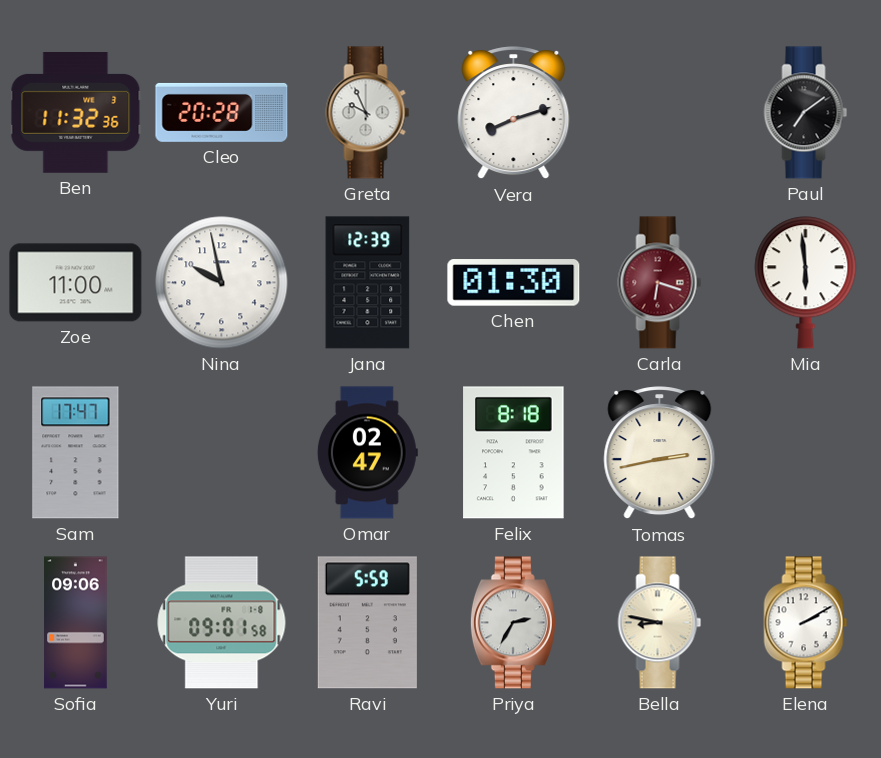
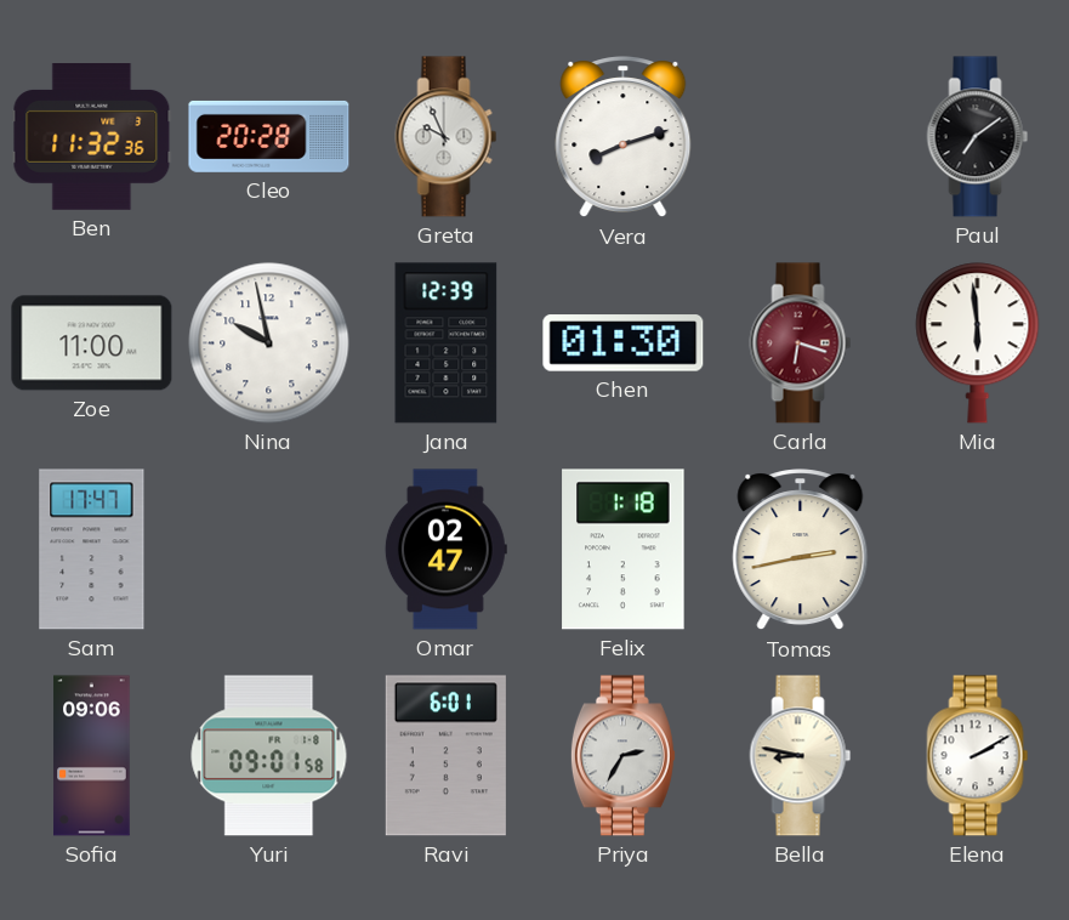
Felix: 8:18 -> 1:18 (624, 550)
Ravi: 5:59 -> 6:01 (445, 756)
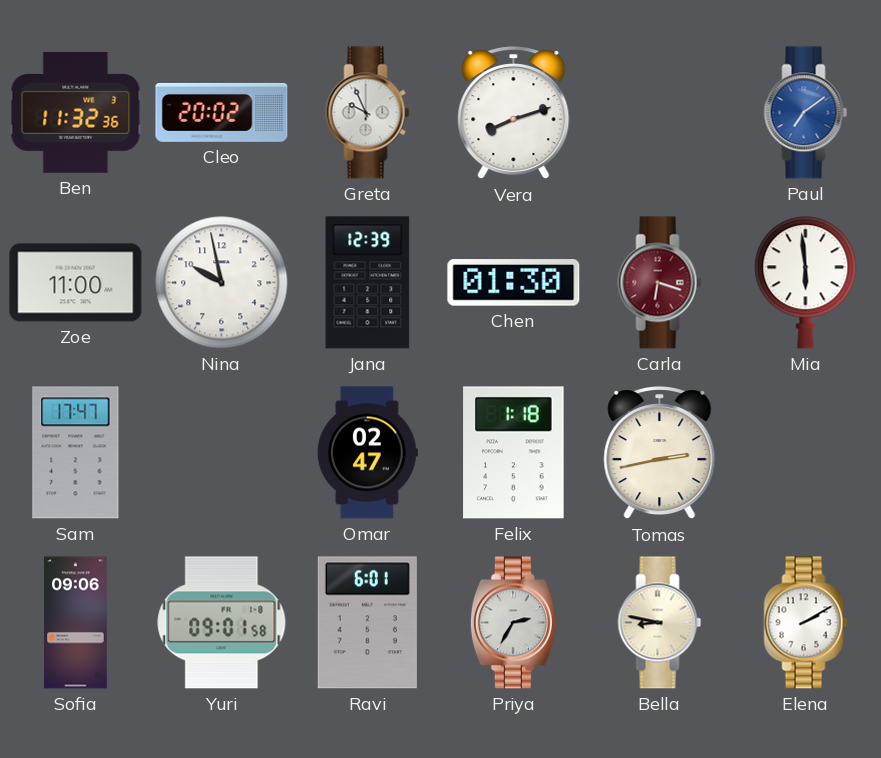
Cleo: 20:28 -> 20:02 (222, 112)
Paul dial: black -> blue (806, 113)
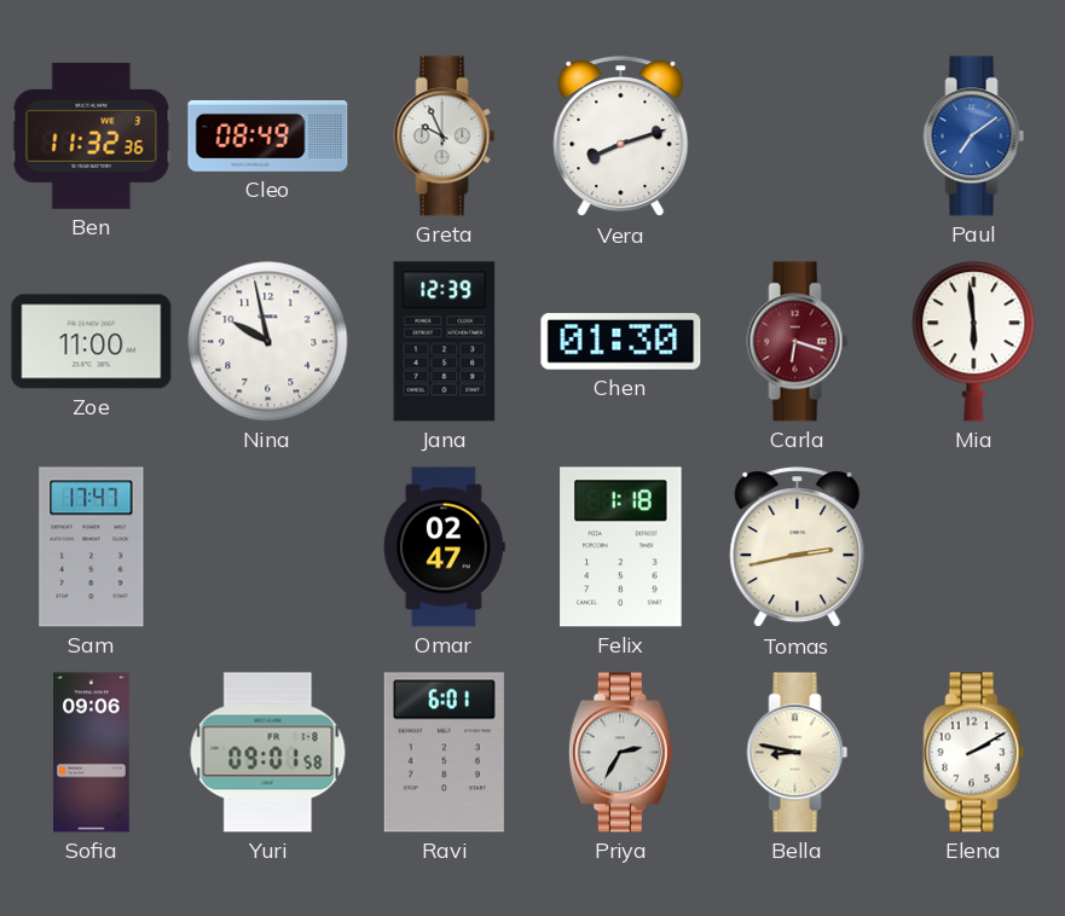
Cleo: 20:02 -> 08:49 (268, 135)
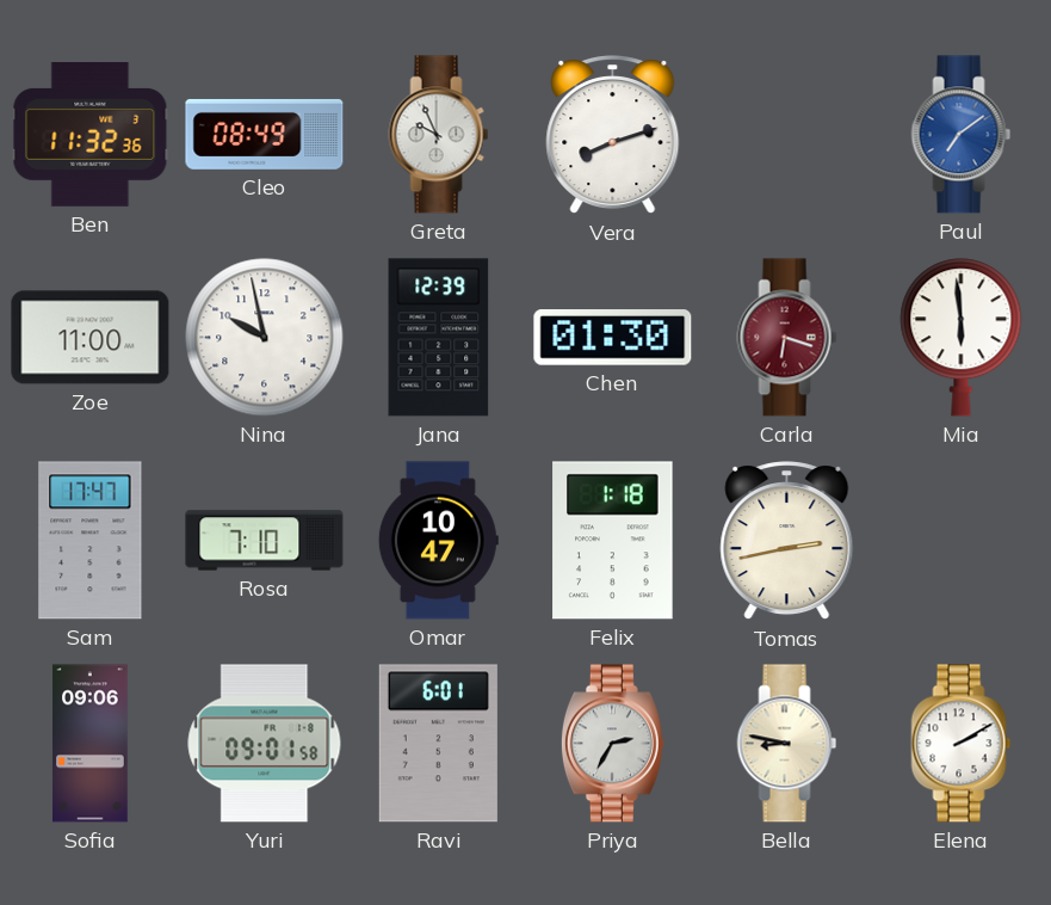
Rosa: none -> 7:10 (265, 541)
Omar: 02:47 -> 10:47 (438, 541)
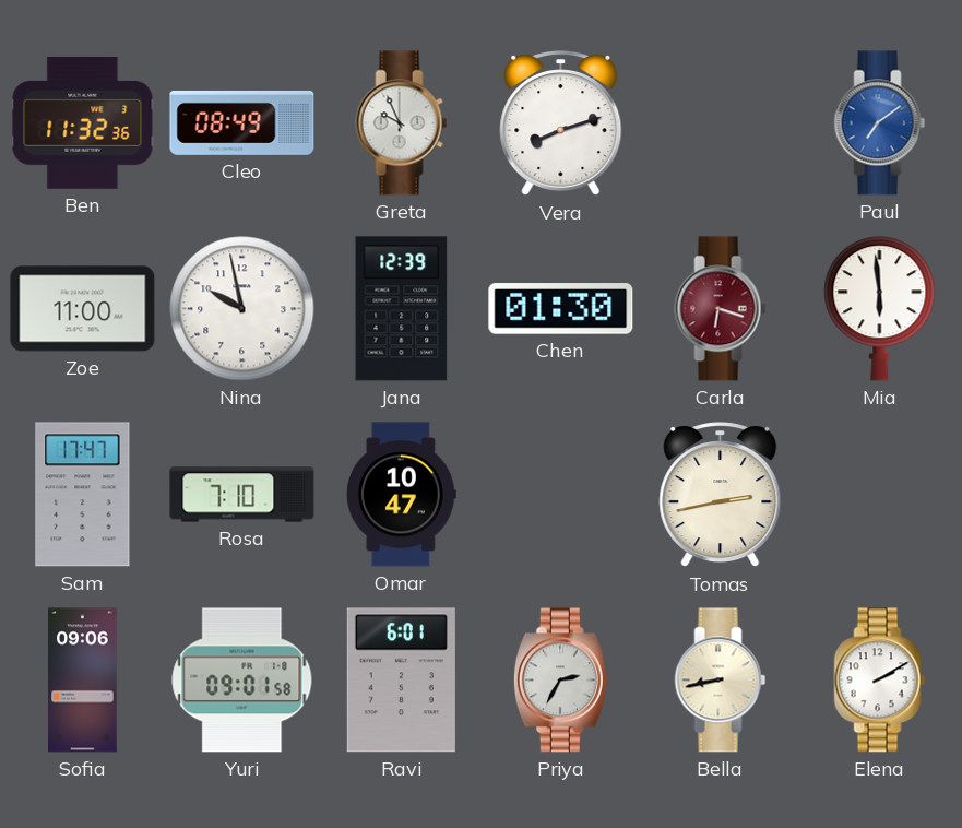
Felix: 1:18 -> none (613, 541)
Bella: 8:47 -> 8:43 (721, 681)
